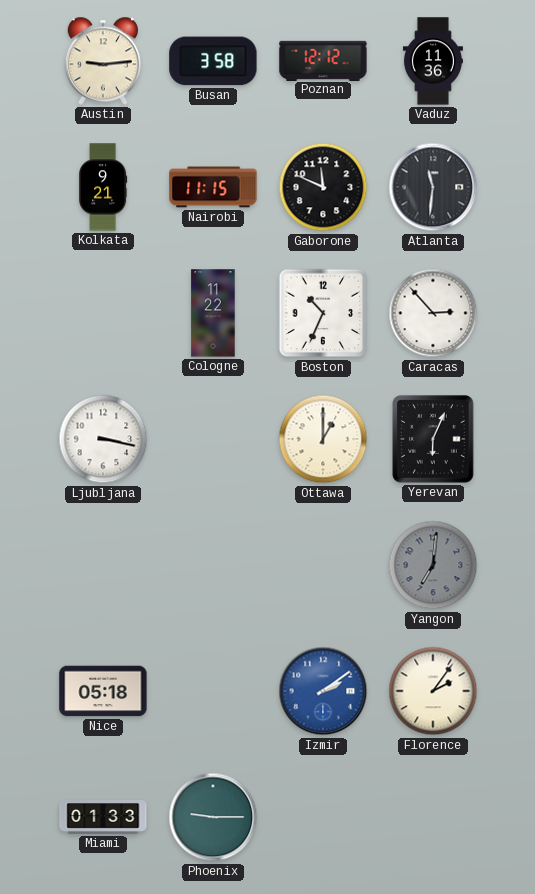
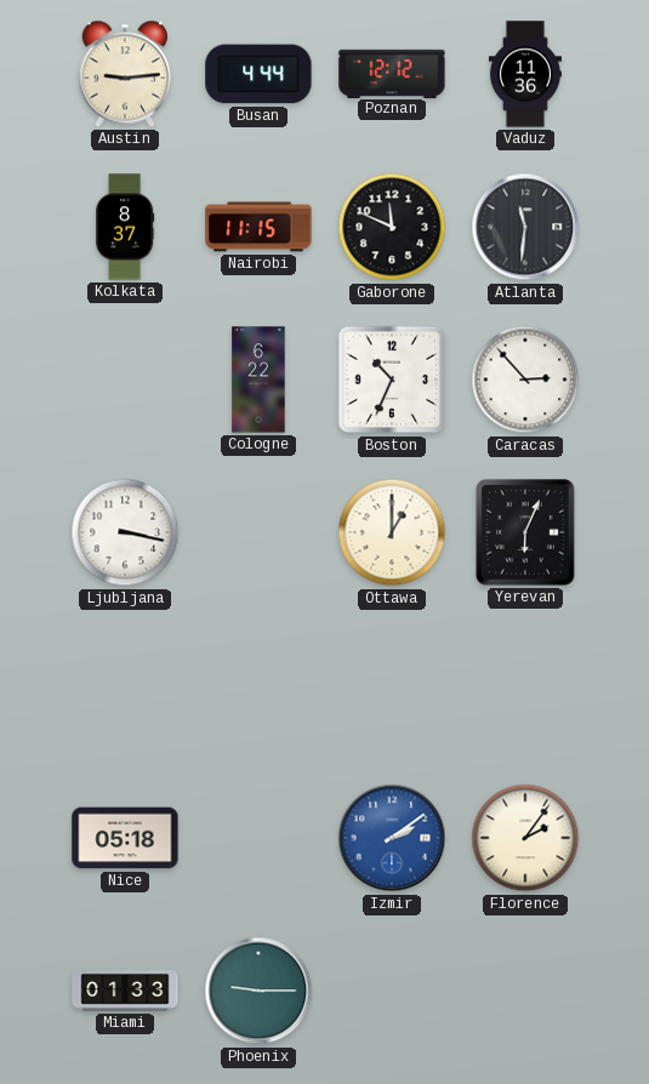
Busan: 3:58 -> 4:44 (258, 74)
Kolkata: 9:21 -> 8:37 (125, 227)
Cologne: 11:22 -> 6:22 (258, 380)
Yangon: 7:01 -> none (433, 565)
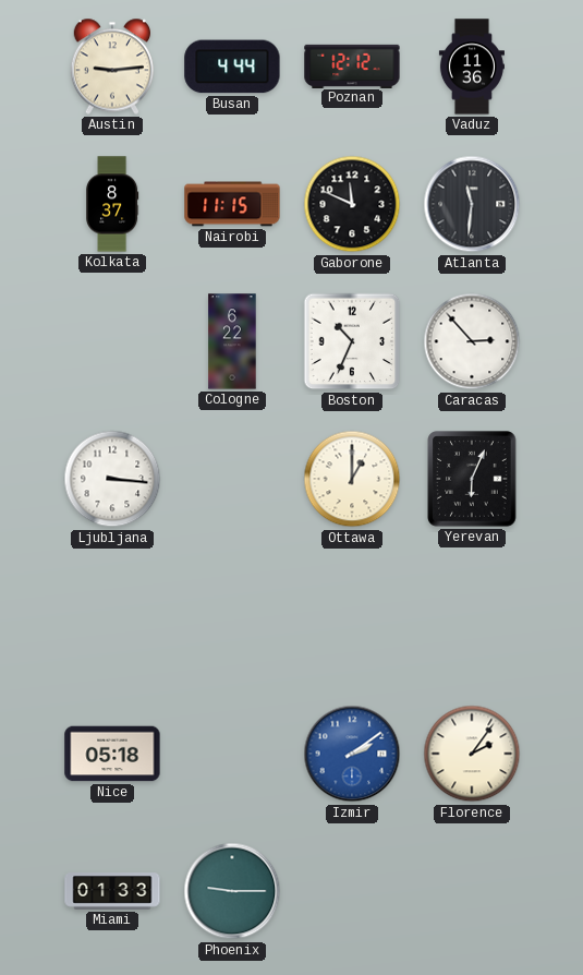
Ljubljana: 3:17 -> 3:16 (112, 479)
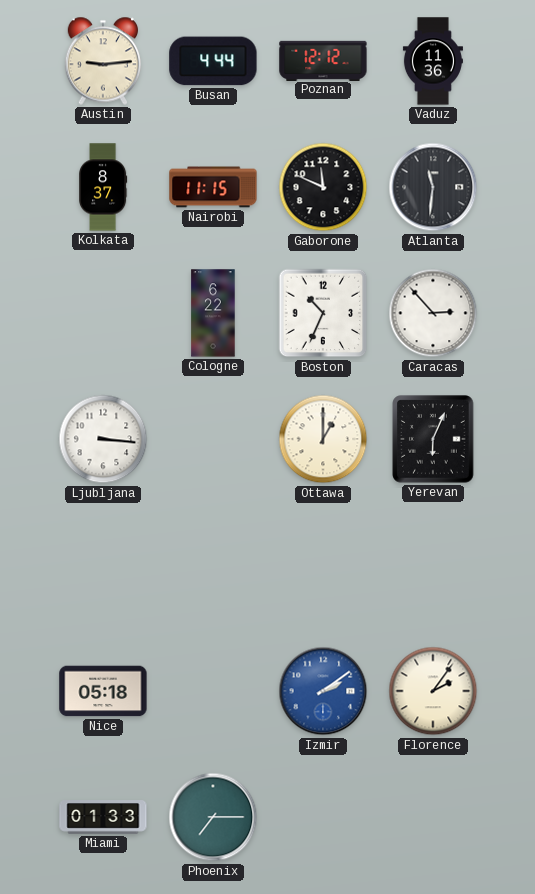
Phoenix: 9:15 -> 7:15 (213, 817)
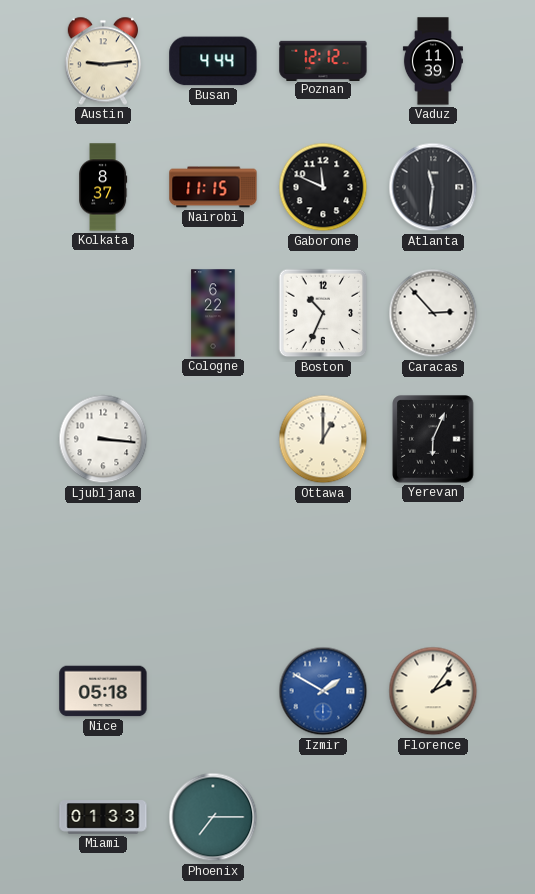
Vaduz: 11:36 -> 11:39 (433, 61)
Izmir: 2:09 -> 1:50 (323, 691)
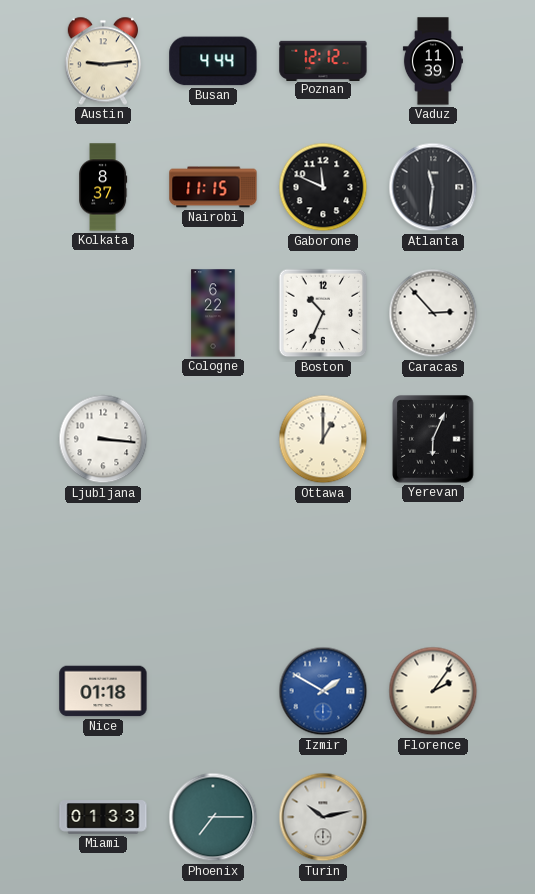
Nice: 05:18 -> 01:18 (103, 691)
Turin: none -> 10:13 (323, 817)
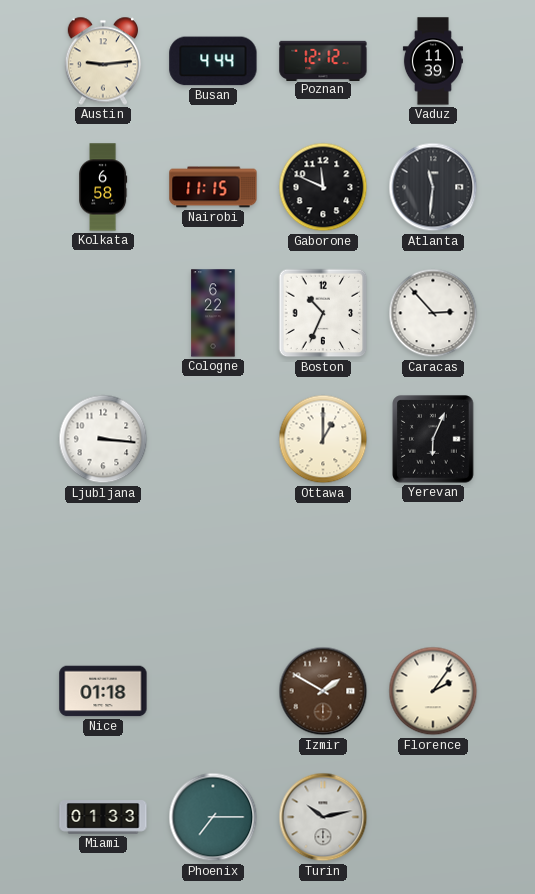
Kolkata: 8:37 -> 6:58 (103, 187)
Izmir dial: blue -> brown (323, 691)
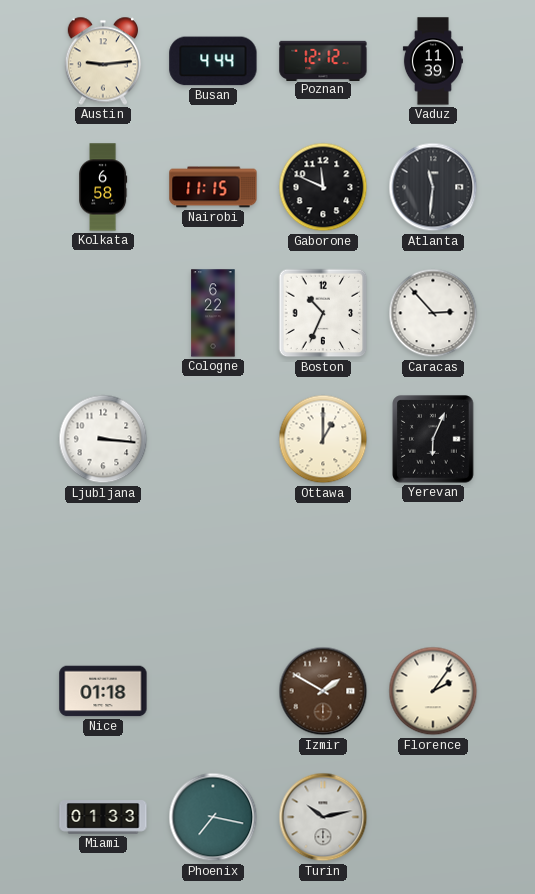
Phoenix: 7:15 -> 7:17 (213, 817)
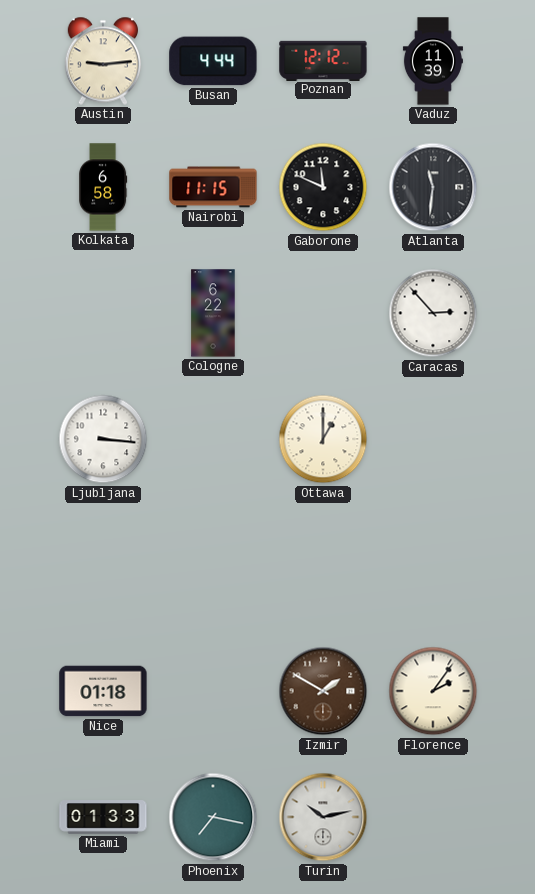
Boston: 10:34 -> none (323, 313)
Yerevan: 6:04 -> none (433, 439)
